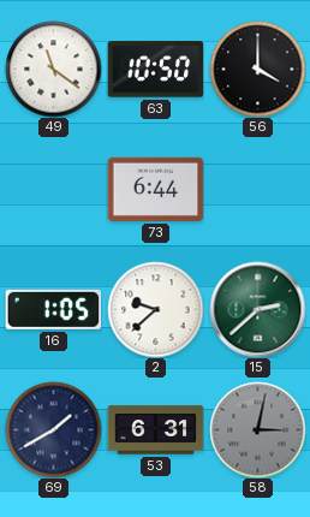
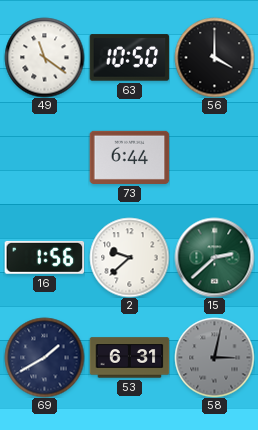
16: 1:05 -> 1:56 (44, 257)
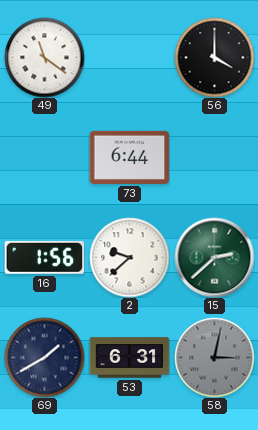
63: 10:50 -> none (129, 58)
